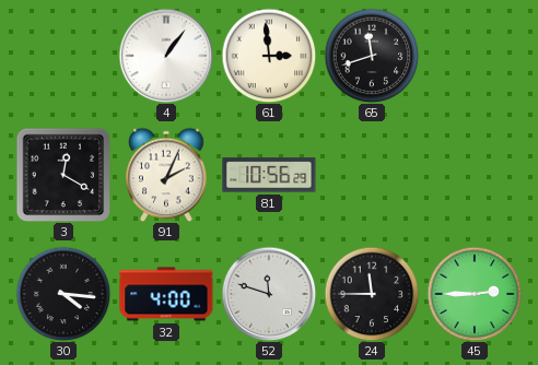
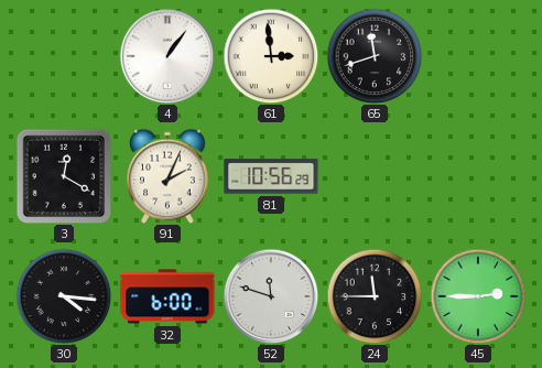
32: 4:00 -> 6:00 (167, 296)
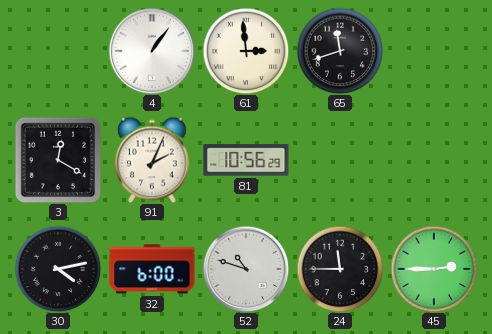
30: 4:16 -> 4:13 (58, 269)
52: 11:48 -> 10:48 (246, 269)
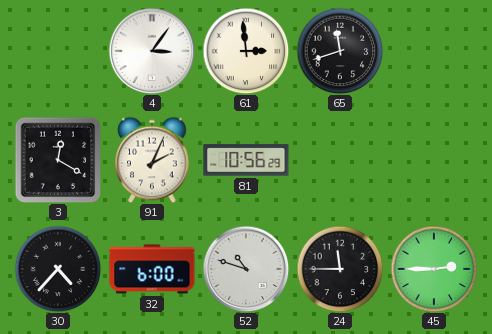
4: 1:06 -> 3:06 (152, 51)
30: 4:13 -> 4:37 (58, 269)
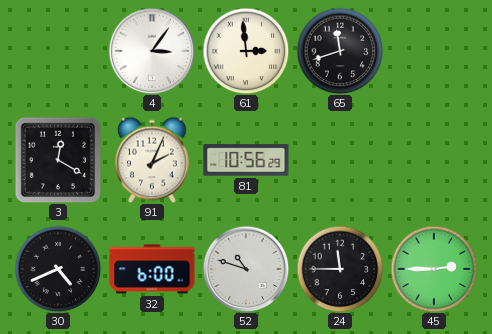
30: 4:37 -> 4:41 (58, 269)
